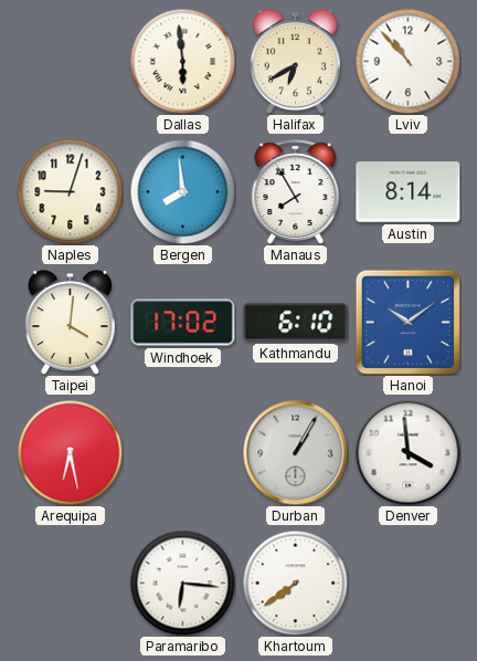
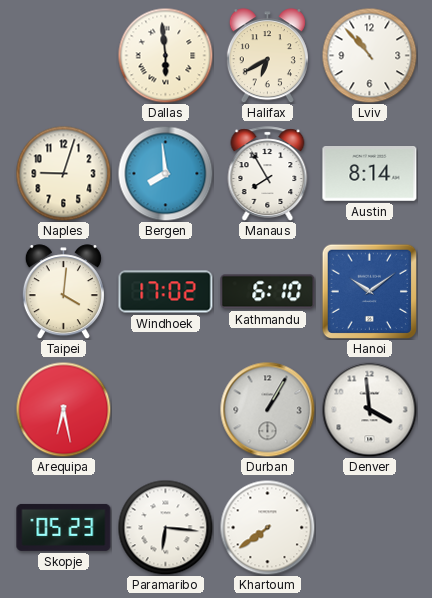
Skopje: none -> 05:23 (64, 527)
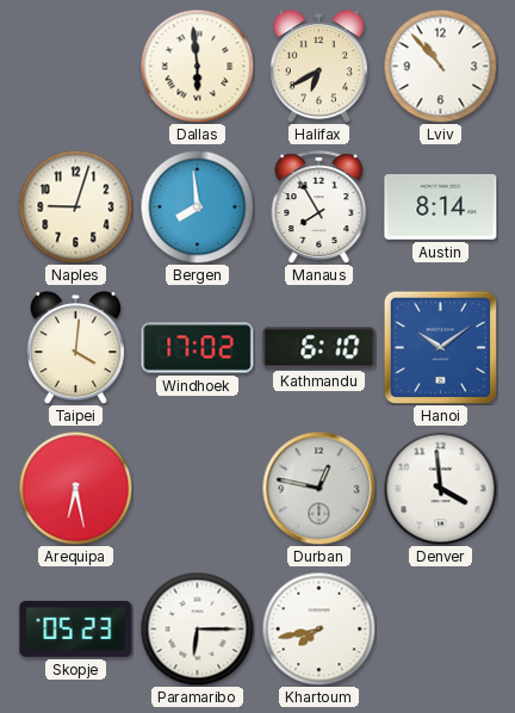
Durban: 1:05 -> 12:47 (318, 488)
Paramaribo: 6:16 -> 6:15 (197, 628)
Khartoum: 7:39 -> 7:43 (318, 628)
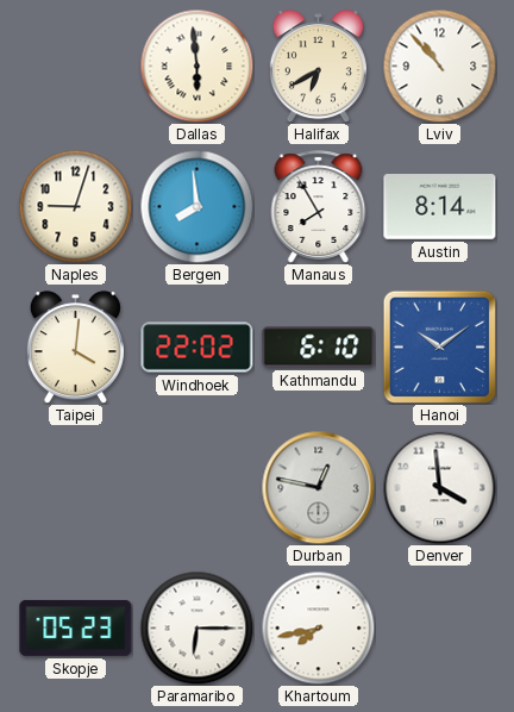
Windhoek: 17:02 -> 22:02 (198, 348)
Arequipa: 6:28 -> none (75, 488)
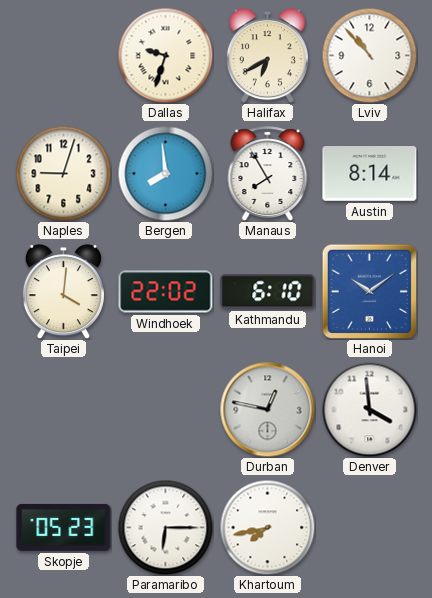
Dallas: 5:59 -> 9:33 (165, 55)
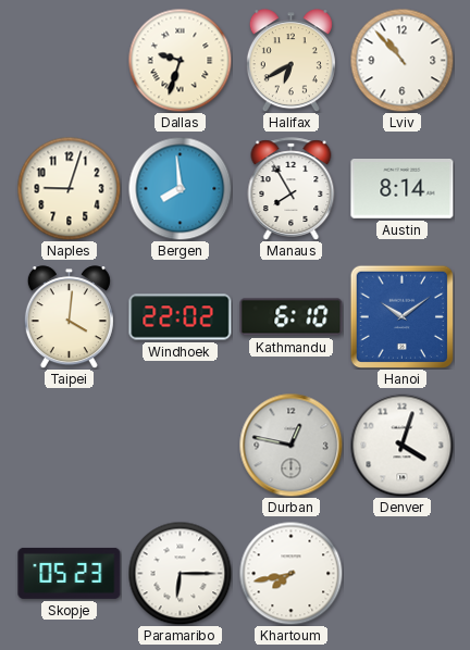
Denver: 3:59 -> 4:03 (401, 445)
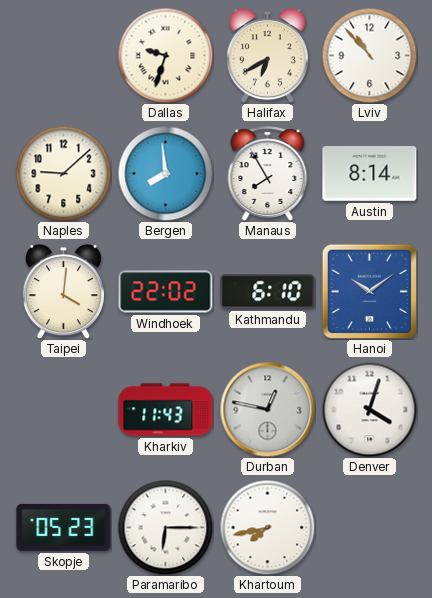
Naples: 9:03 -> 9:08 (63, 173)
Kharkiv: none -> 11:43 (166, 410)
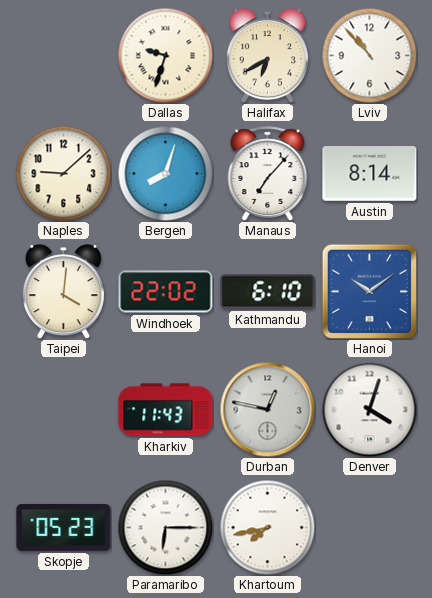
Bergen: 7:59 -> 8:03 (165, 173)
Manaus: 7:55 -> 7:07 (268, 174)
